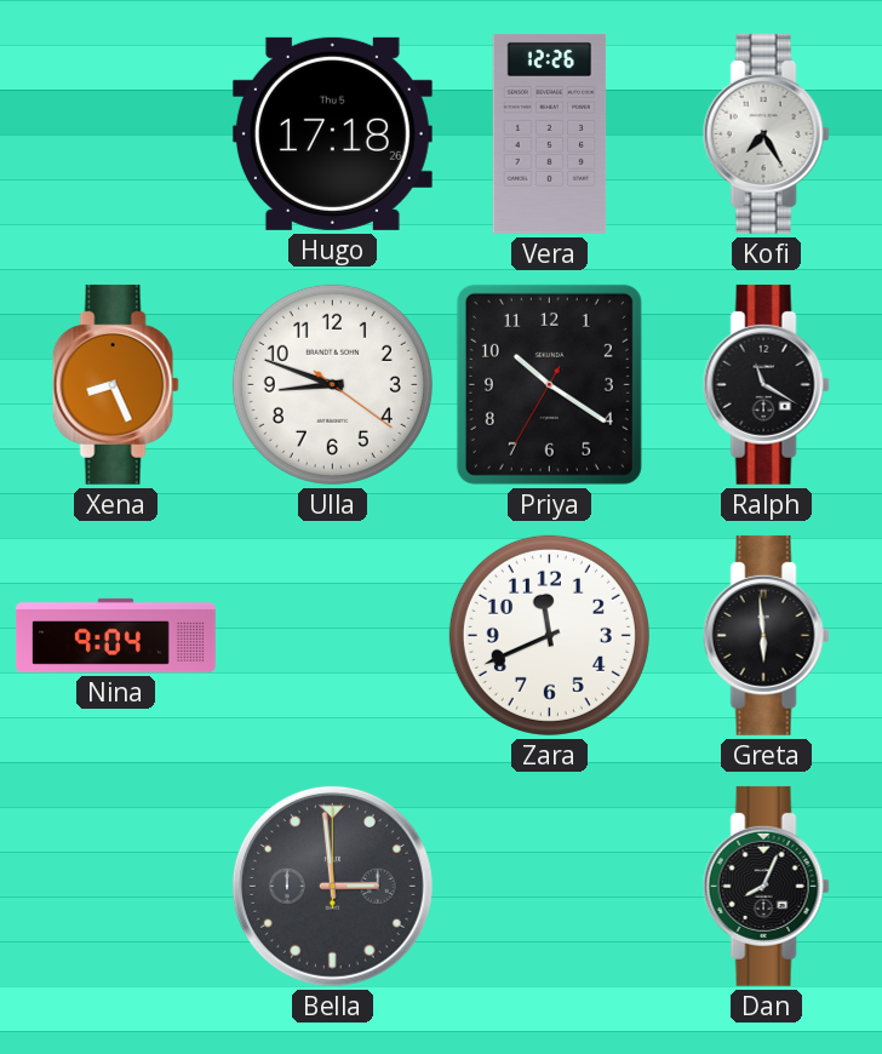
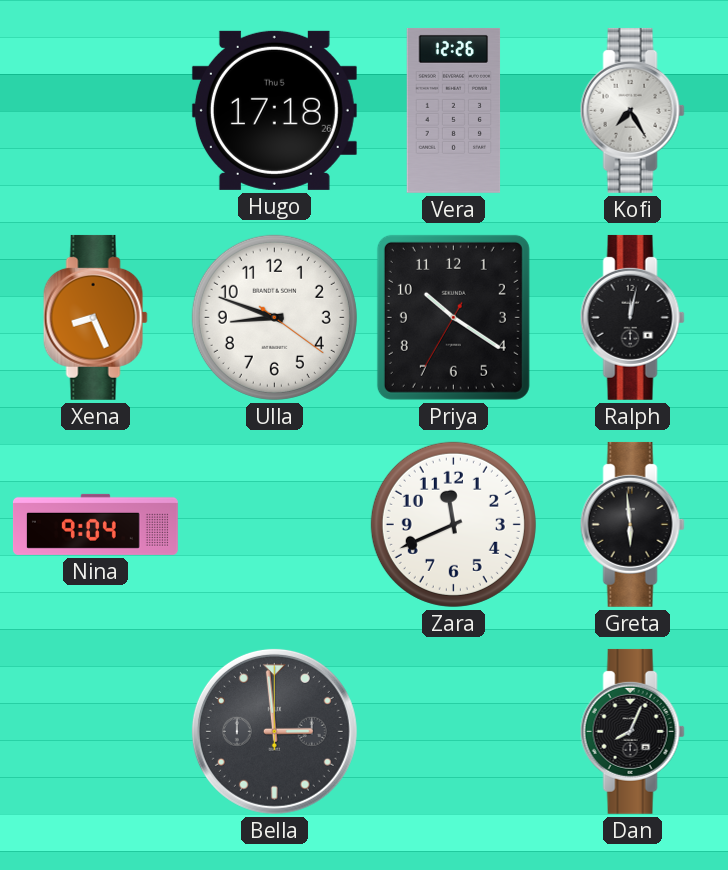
Ralph: 11:20 -> 12:02 (632, 317)
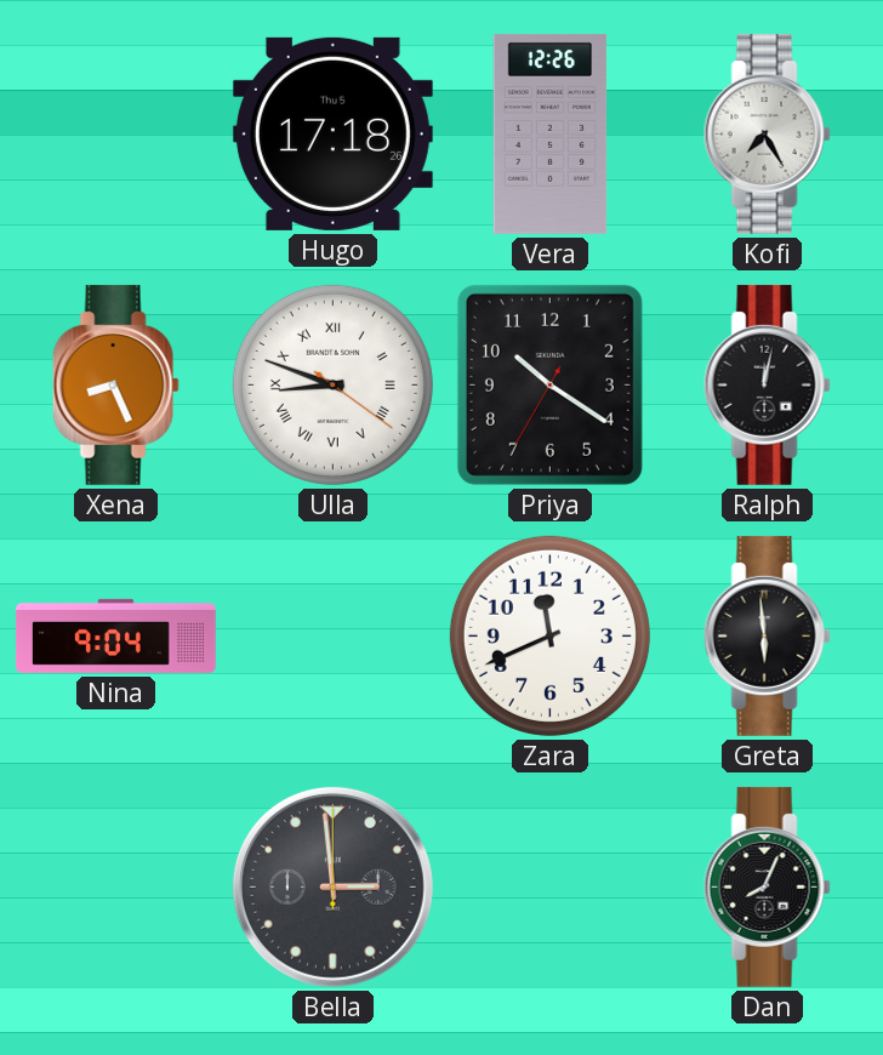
Ulla numerals: Arabic -> Roman (332, 384)
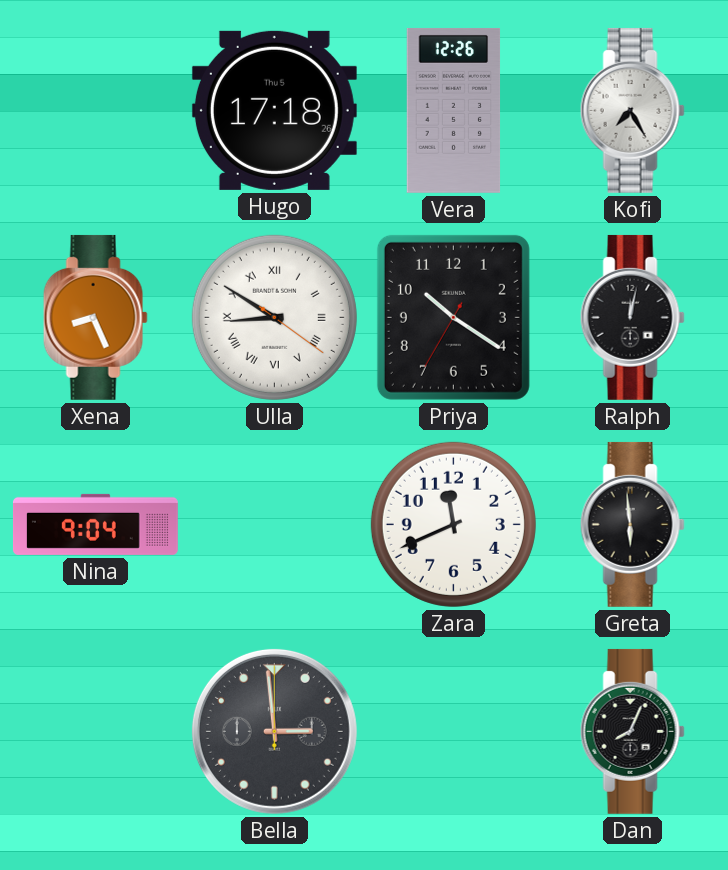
Ulla: 8:48 -> 8:50 (274, 317)
